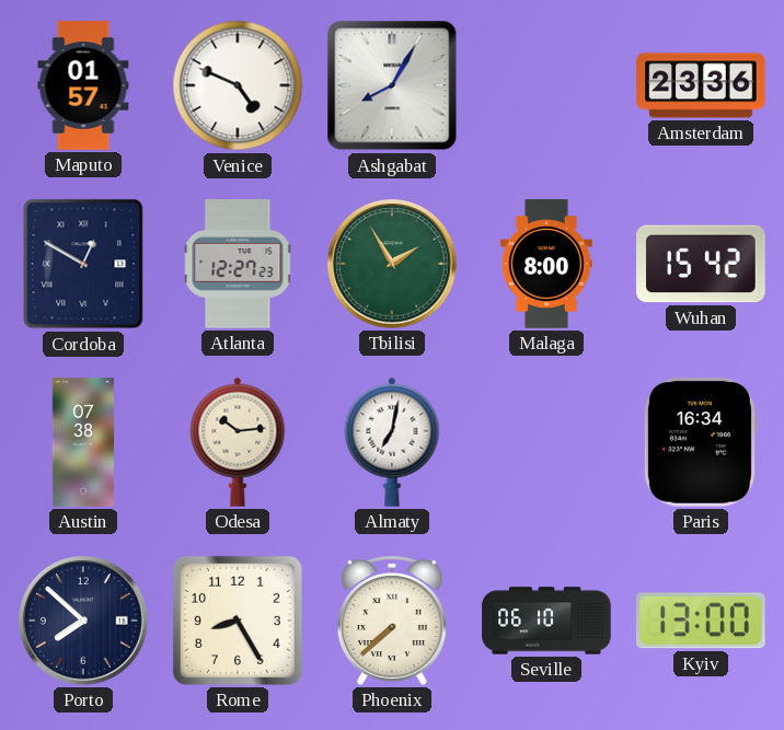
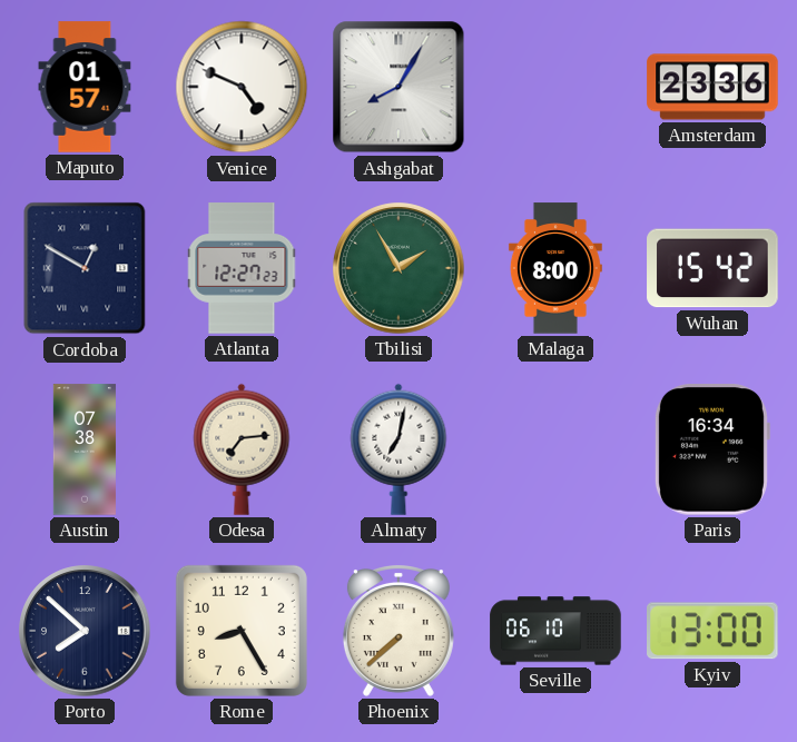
Odesa: 10:14 -> 7:14 (242, 449)
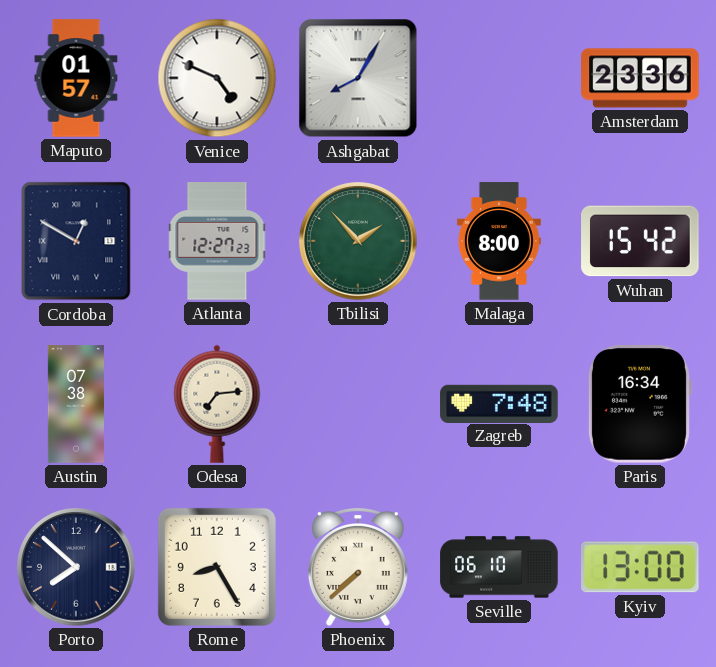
Tbilisi: 1:55 -> 1:53 (358, 241)
Almaty: 7:02 -> none (398, 449)
Zagreb: none -> 7:48 (499, 403)
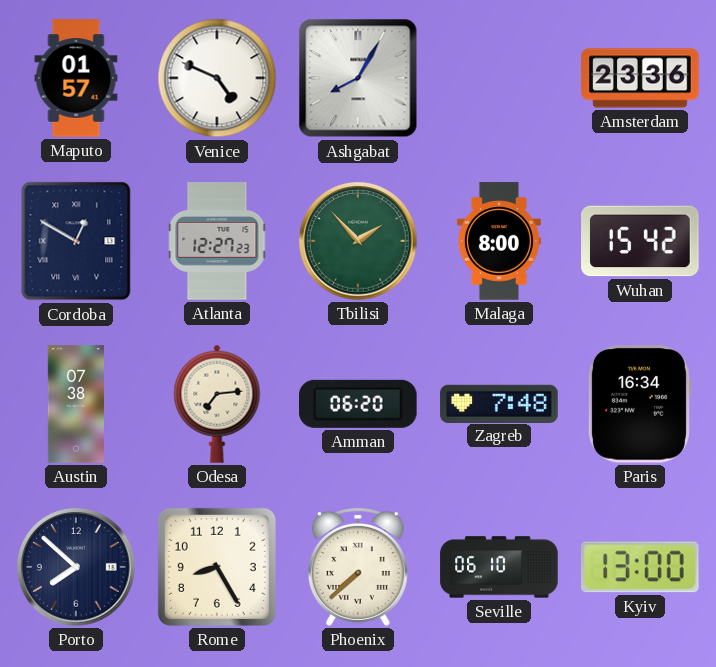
Amman: none -> 06:20 (359, 404)
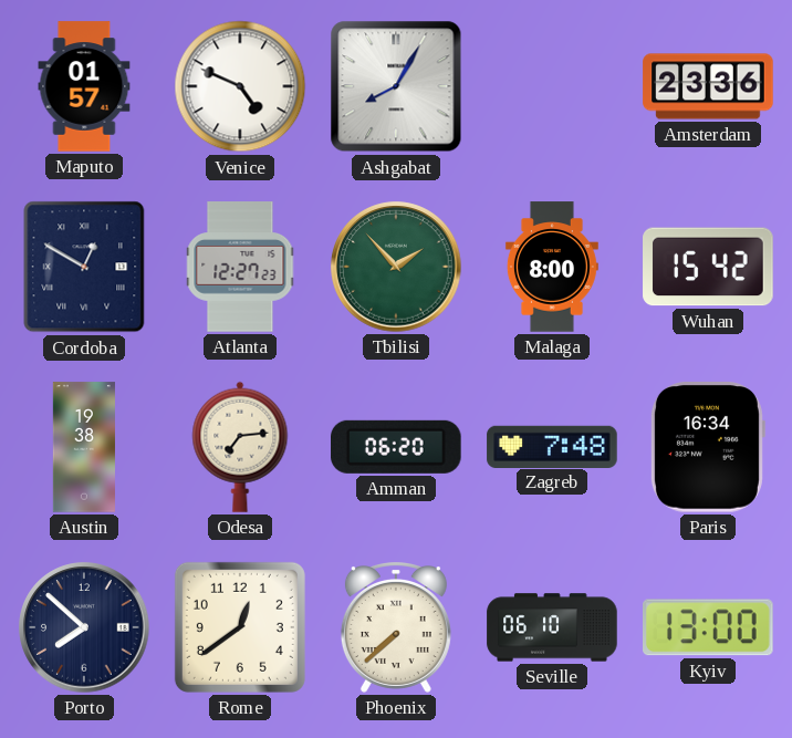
Austin: 07:38 -> 19:38 (84, 447)
Rome: 8:25 -> 12:39 (240, 627)
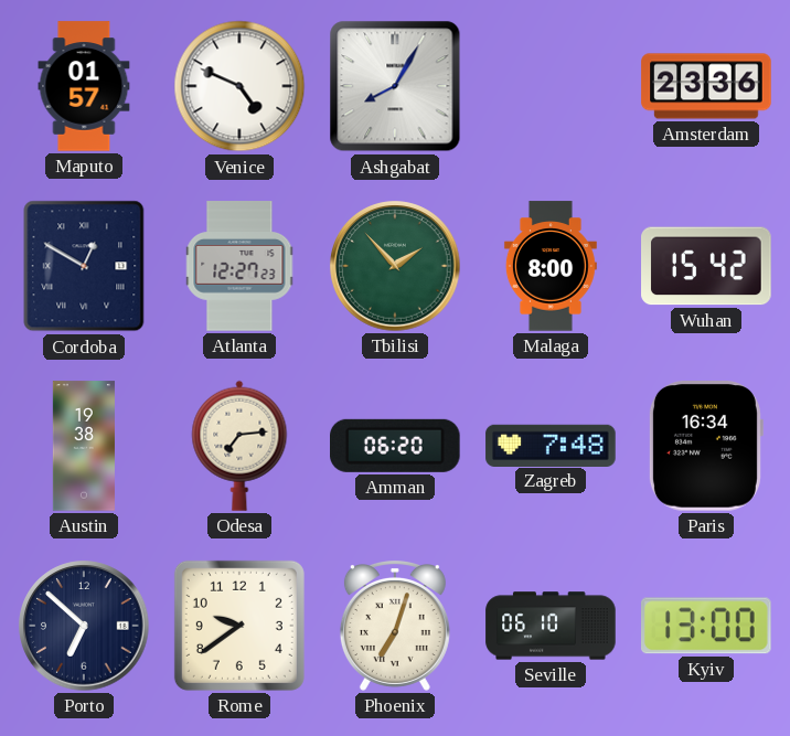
Porto: 7:52 -> 6:52 (84, 626)
Rome: 12:39 -> 9:39 (239, 626)
Phoenix: 7:38 -> 7:03 (395, 627)
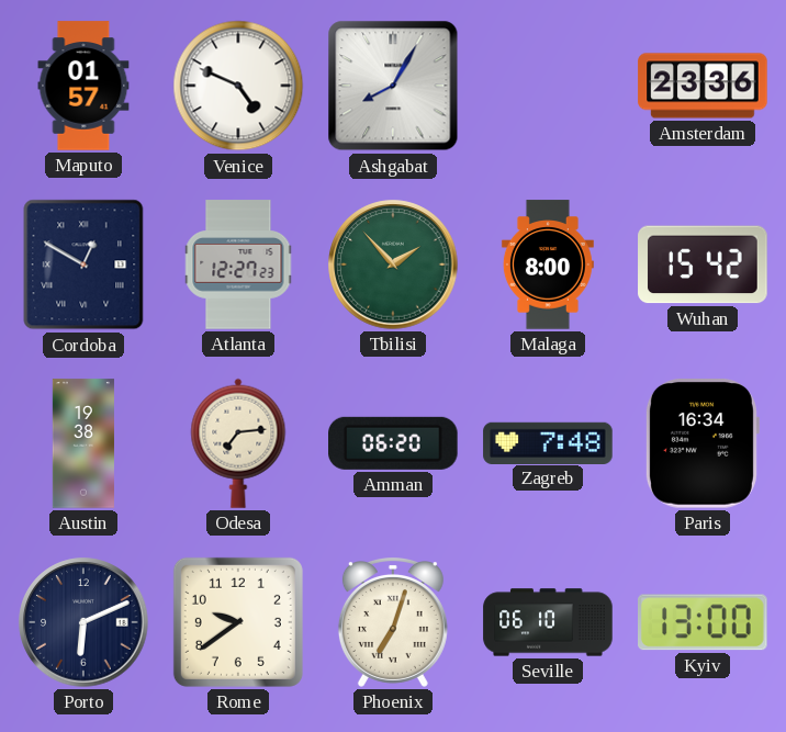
Porto: 6:52 -> 6:11 (83, 622)
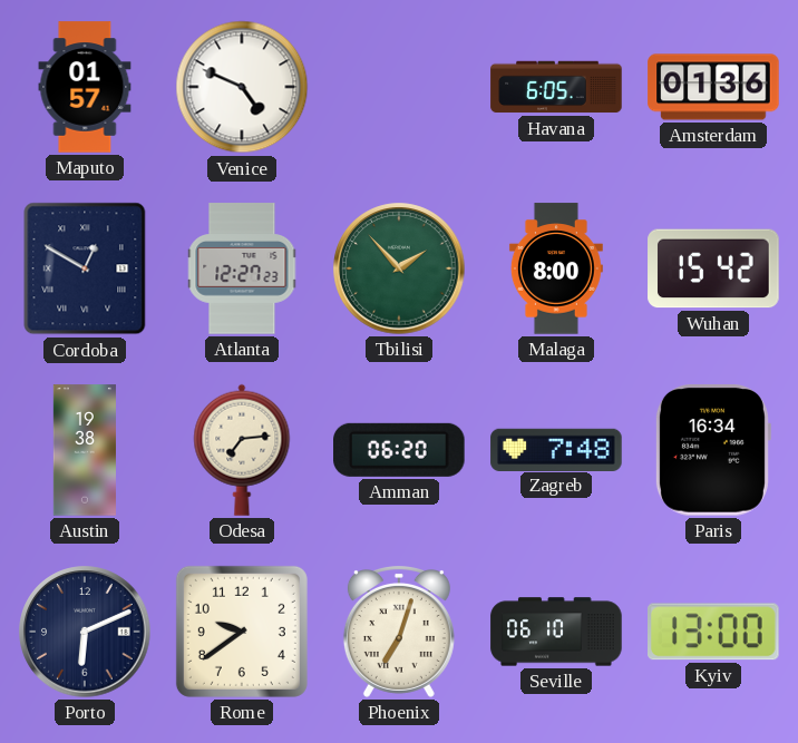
Ashgabat: 8:05 -> none (393, 86)
Havana: none -> 6:05 (556, 87)
Amsterdam: 23:36 -> 01:36 (713, 87)
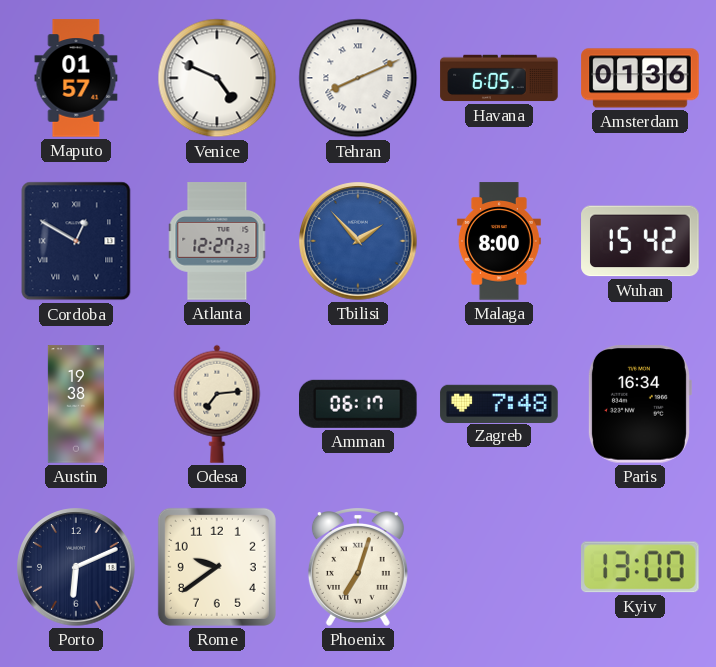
Tehran: none -> 8:11 (358, 78)
Tbilisi dial: green -> blue (358, 241)
Amman: 06:20 -> 06:17 (359, 404)
Seville: 06:10 -> none (556, 632)
